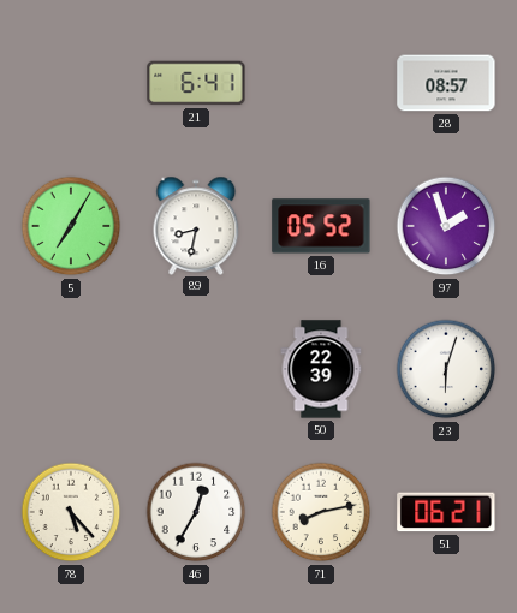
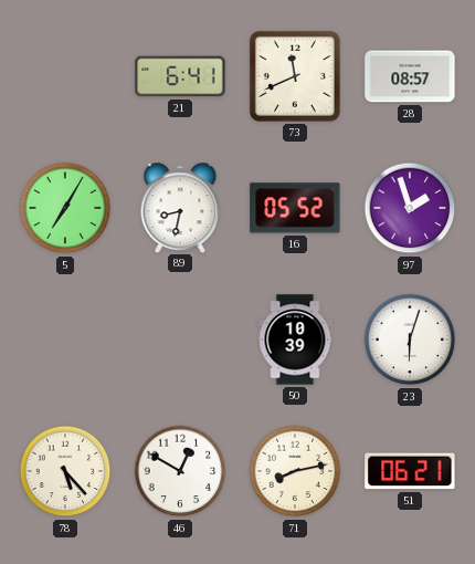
73: none -> 11:41 (295, 76)
50: 22:39 -> 10:39 (295, 340)
46: 12:35 -> 12:50 (180, 471)
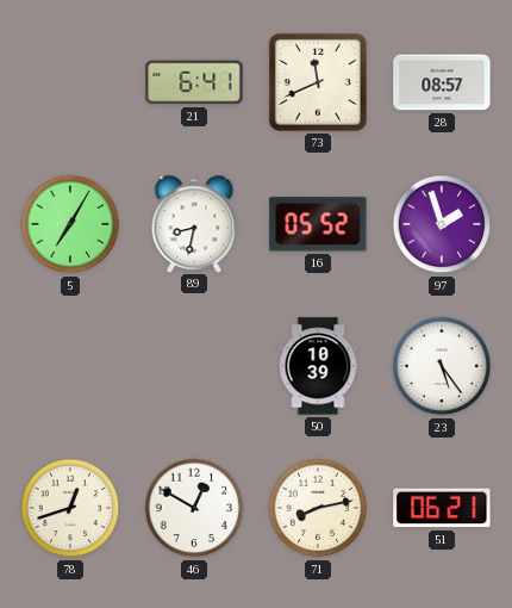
23: 6:03 -> 5:24 (442, 366)
78: 5:23 -> 12:42 (70, 508)
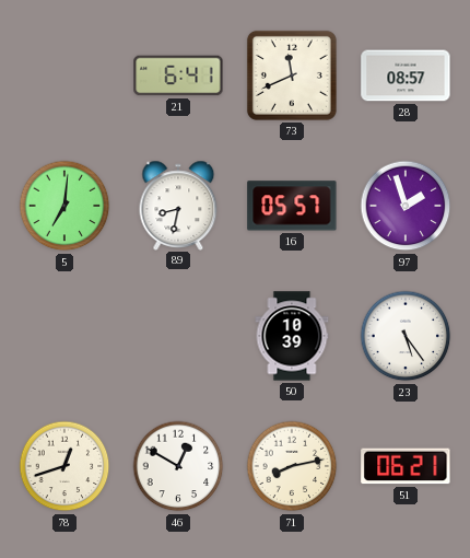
5: 7:05 -> 7:01 (64, 206)
16: 05:52 -> 05:57 (292, 206)
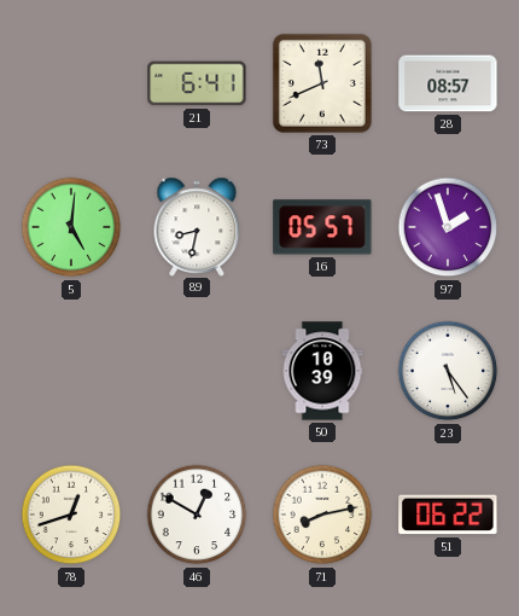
5: 7:01 -> 5:01 (71, 227)
51: 06:21 -> 06:22 (448, 515)
